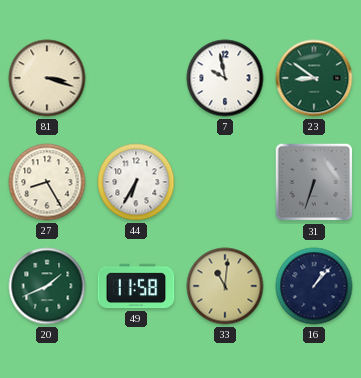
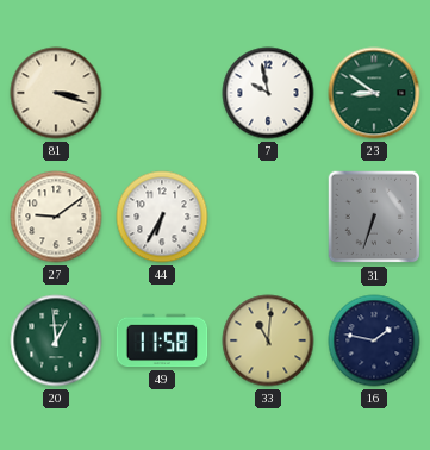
27: 8:25 -> 9:09 (56, 217)
20: 1:41 -> 12:59 (56, 340)
16: 1:07 -> 1:47 (374, 340)
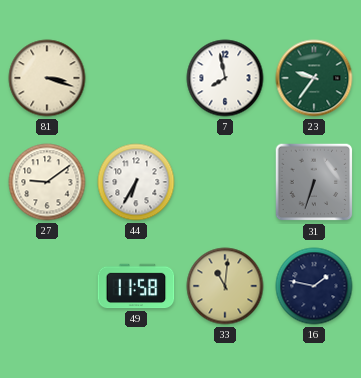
7: 9:58 -> 7:58 (225, 78)
23: 8:51 -> 9:36 (314, 78)
20: 12:59 -> none (56, 340)
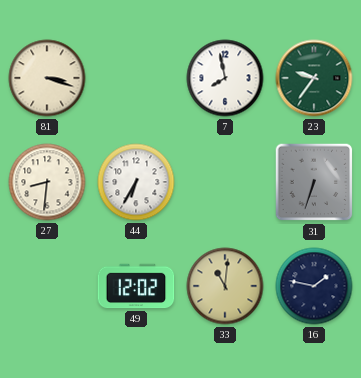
27: 9:09 -> 8:31 (47, 182)
49: 11:58 -> 12:02 (136, 286)
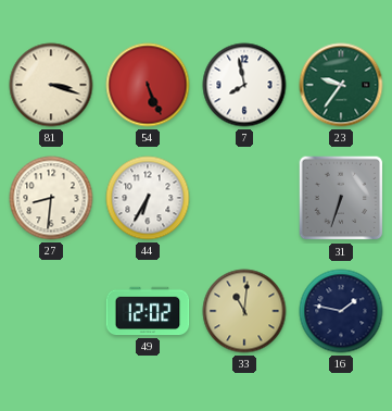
54: none -> 5:26 (148, 85)
